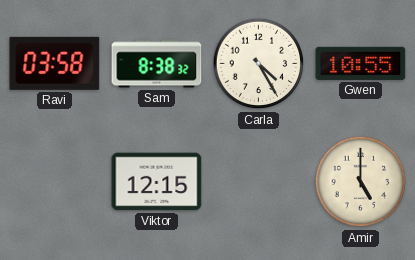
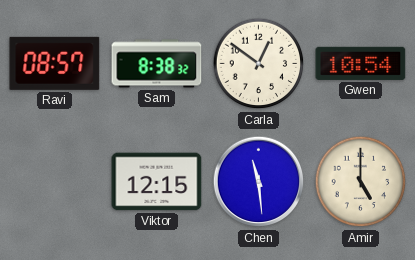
Ravi: 03:58 -> 08:57 (55, 63)
Carla: 4:25 -> 12:51 (259, 64)
Gwen: 10:55 -> 10:54 (361, 63)
Chen: none -> 11:29 (259, 182)
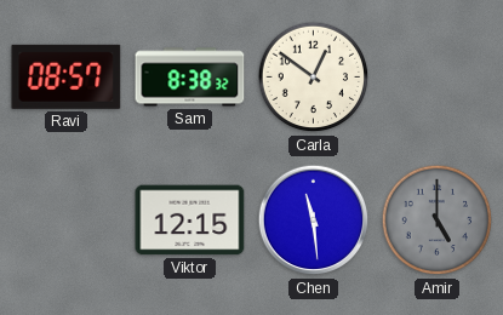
Gwen: 10:54 -> none (361, 63)
Amir dial: cream -> grey (438, 220)
